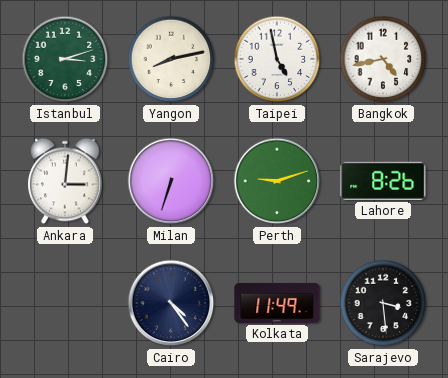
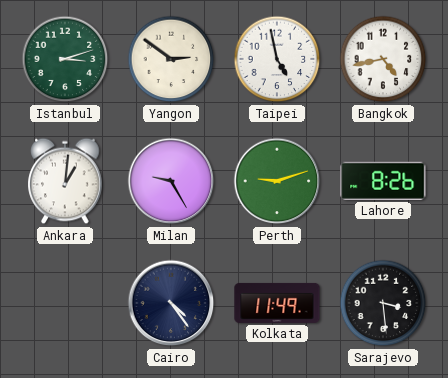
Yangon: 8:13 -> 2:51 (171, 59)
Ankara: 3:01 -> 1:01 (65, 181)
Milan: 6:33 -> 9:25 (171, 181)
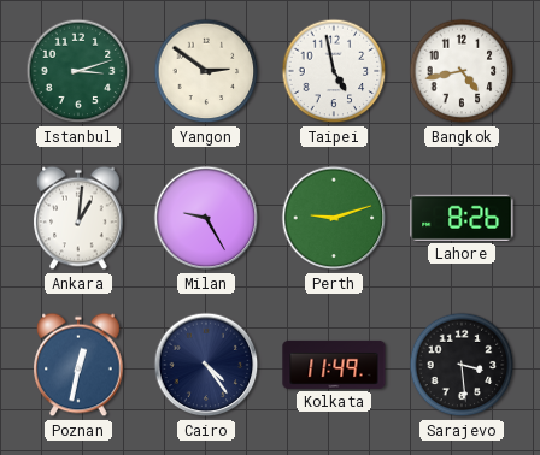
Poznan: none -> 12:32 (78, 365)
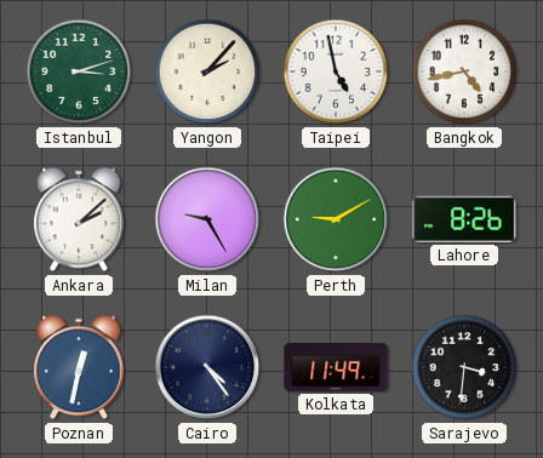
Yangon: 2:51 -> 2:07 (207, 71)
Ankara: 1:01 -> 2:08 (79, 219)
Perth: 9:12 -> 9:10 (336, 219)
Sarajevo: 3:29 -> 3:31 (464, 367)
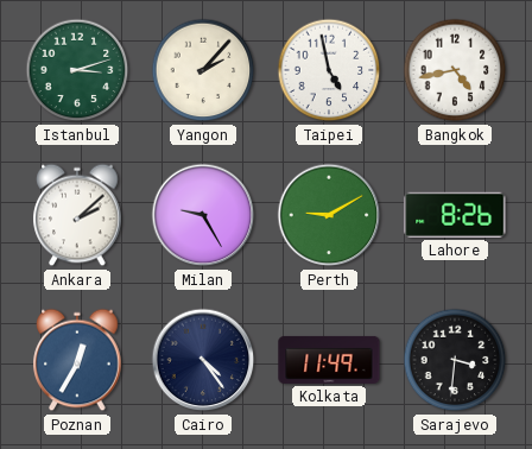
Poznan: 12:32 -> 12:35 (77, 360)
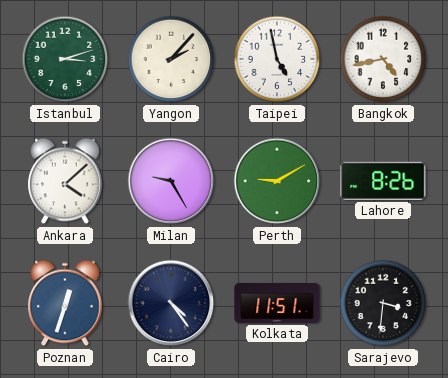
Ankara: 2:08 -> 4:08 (65, 181)
Poznan: 12:35 -> 12:33 (65, 303)
Kolkata: 11:49 -> 11:51 (277, 303)
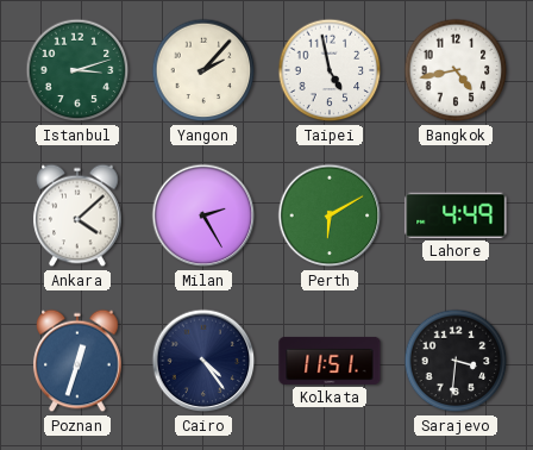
Milan: 9:25 -> 2:25 (203, 215)
Perth: 9:10 -> 6:10 (330, 215)
Lahore: 8:26 -> 4:49 (456, 215)
